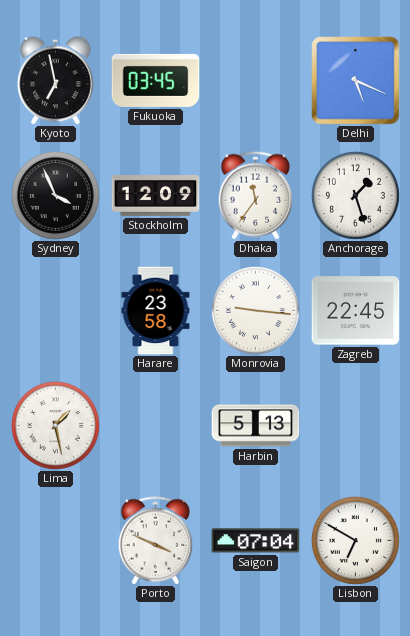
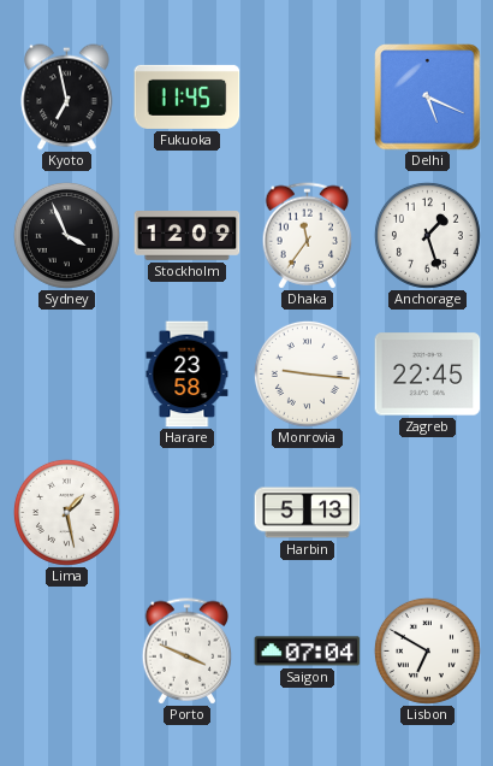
Fukuoka: 03:45 -> 11:45 (188, 96)
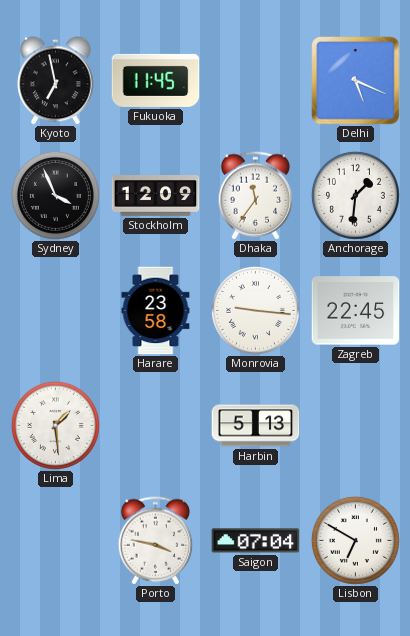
Anchorage: 1:27 -> 1:31 (355, 195)
Lima: 1:28 -> 1:29 (55, 425)
Porto: 3:49 -> 3:47 (156, 541)
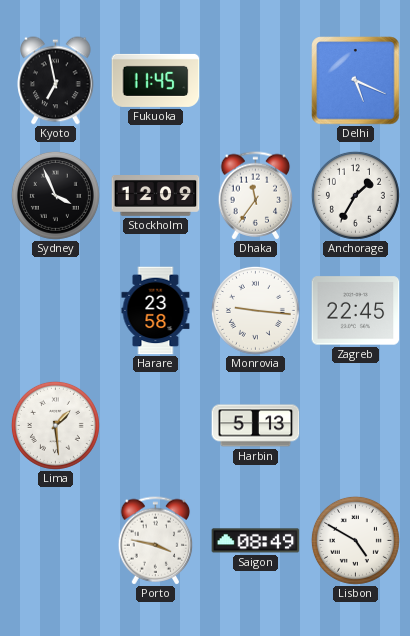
Anchorage: 1:31 -> 1:35 (355, 195)
Saigon: 07:04 -> 08:49 (256, 541)
Lisbon: 6:50 -> 4:50 (355, 540)
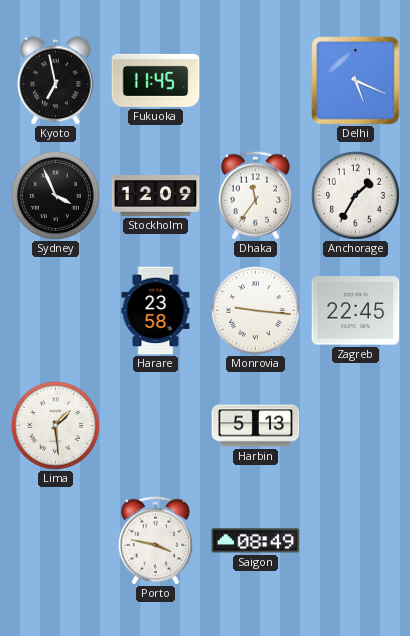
Lisbon: 4:50 -> none (355, 540)
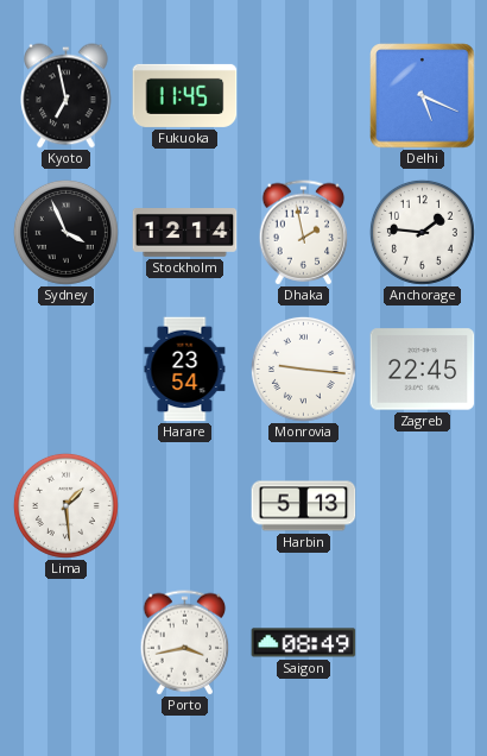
Stockholm: 12:09 -> 12:14 (185, 233)
Dhaka: 11:36 -> 1:58 (304, 233)
Anchorage: 1:35 -> 1:46 (422, 232)
Harare: 23:58 -> 23:54 (185, 370)
Porto: 3:47 -> 3:43 (185, 643)
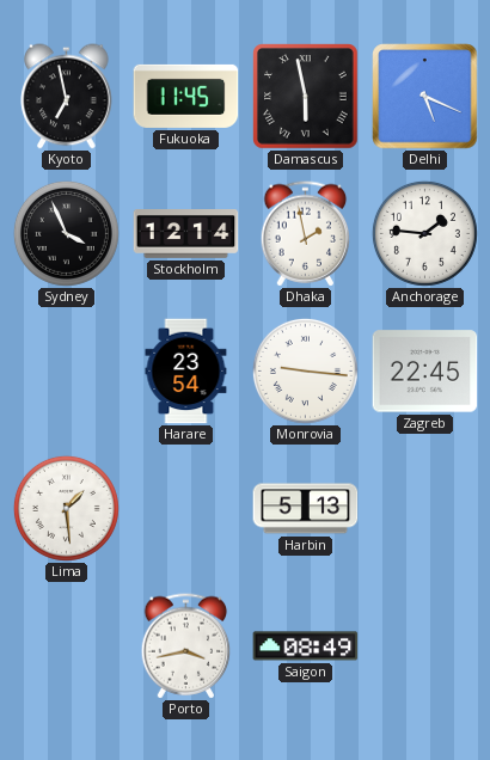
Damascus: none -> 5:58 (306, 97)
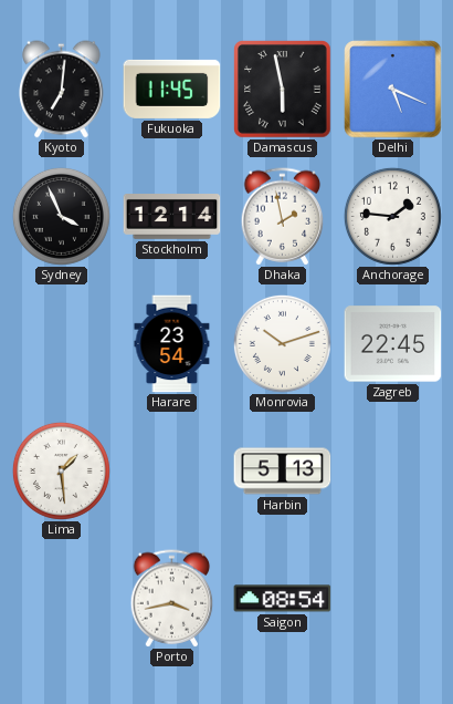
Kyoto: 6:58 -> 7:01 (62, 90)
Monrovia: 9:16 -> 10:12 (282, 343)
Saigon: 08:49 -> 08:54 (283, 599)
